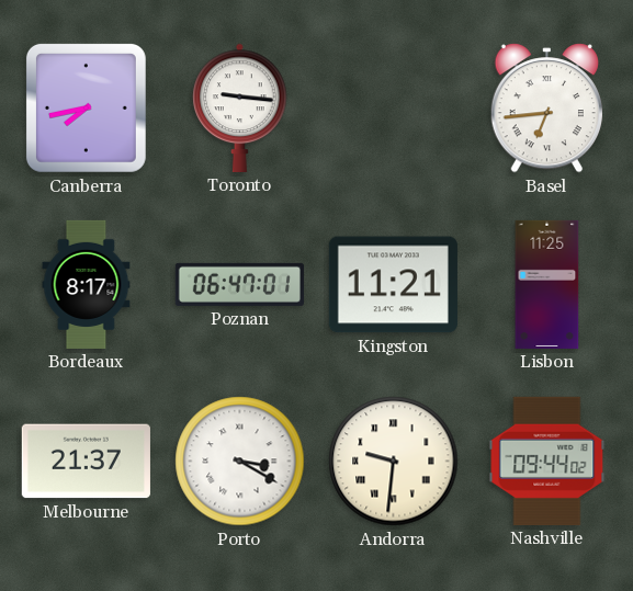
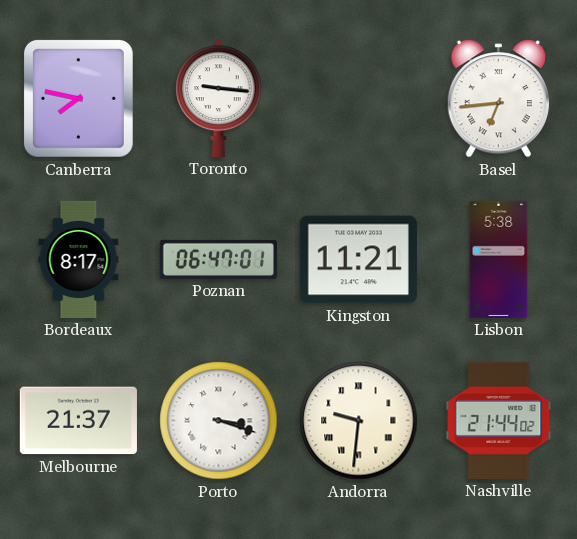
Canberra: 7:43 -> 7:47 (78, 98)
Lisbon: 11:25 -> 5:38 (499, 259)
Porto: 3:20 -> 3:18 (219, 421)
Nashville: 09:44 -> 21:44 (499, 420)
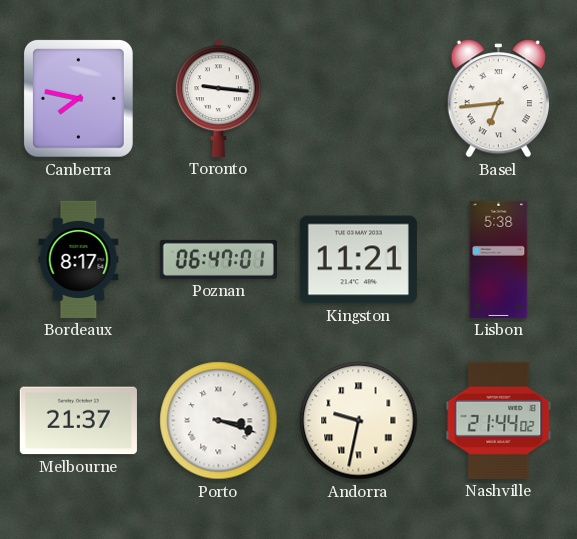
Andorra: 9:31 -> 9:32 (359, 421)
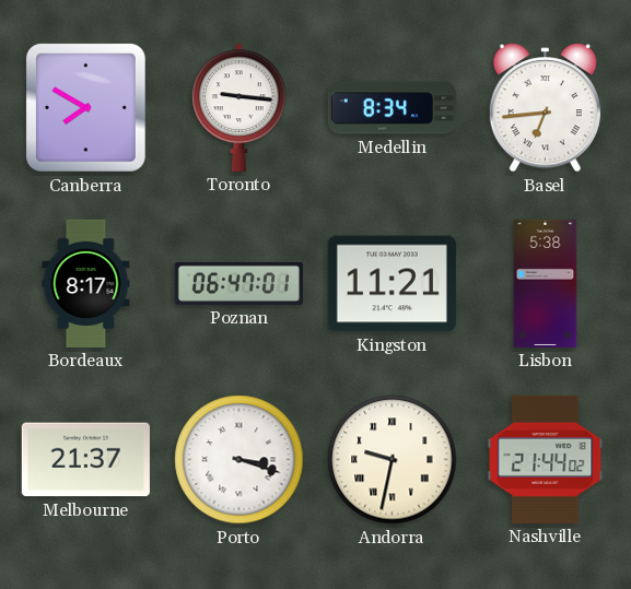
Canberra: 7:47 -> 7:50 (85, 107)
Medellin: none -> 8:34 (392, 108)
